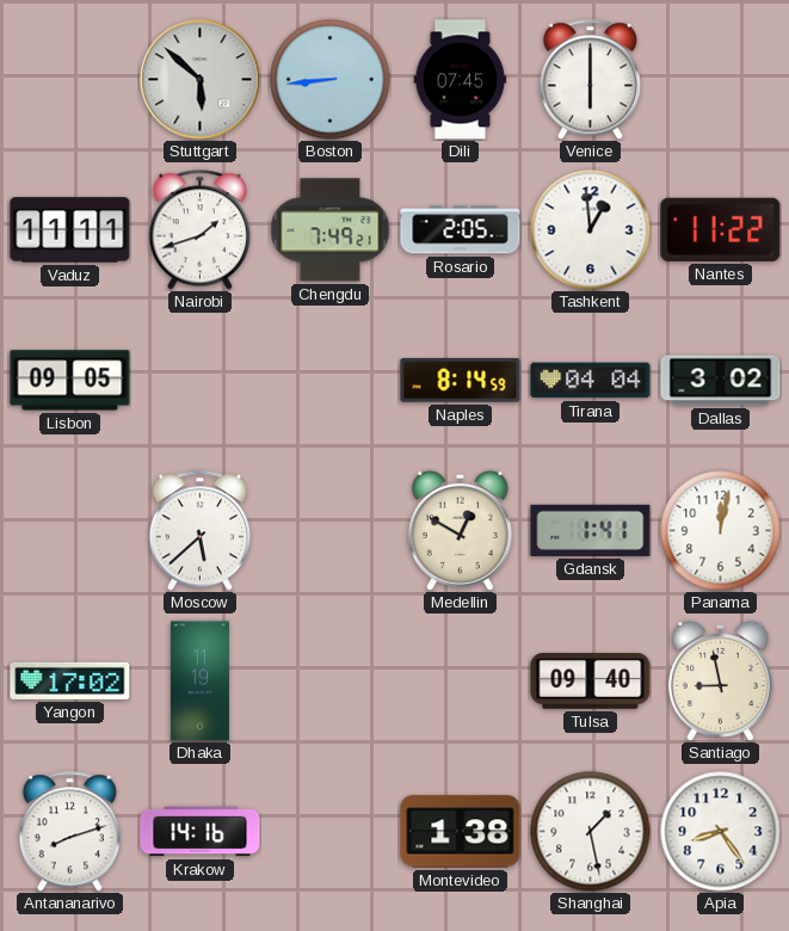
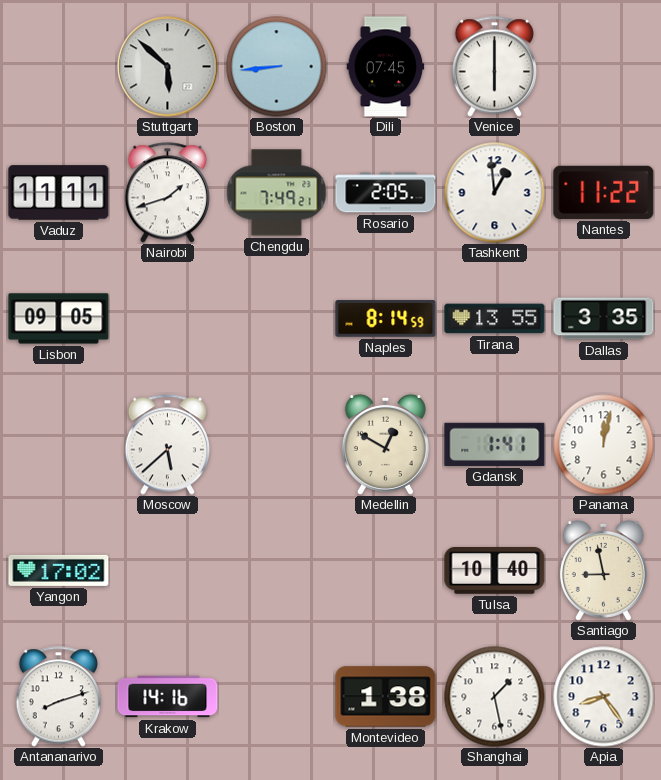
Tirana: 04:04 -> 13:55 (495, 319)
Dallas: 3:02 -> 3:35 (604, 319)
Dhaka: 11:19 -> none (199, 682)
Tulsa: 09:40 -> 10:40 (495, 571)
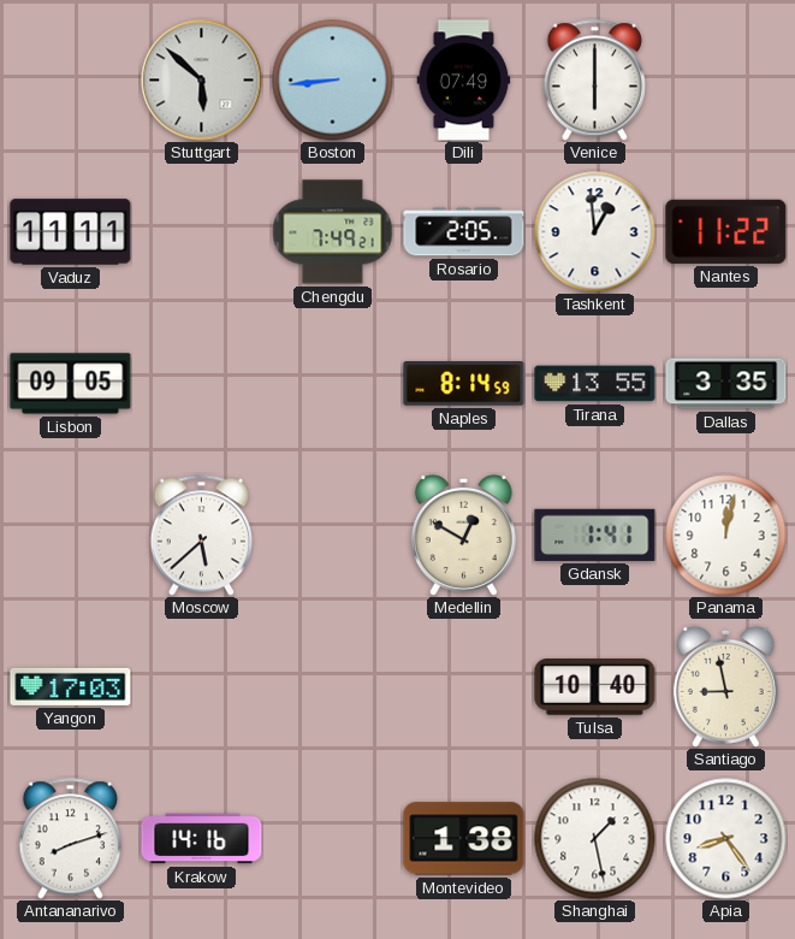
Dili: 07:45 -> 07:49 (464, 81)
Nairobi: 1:42 -> none (167, 193)
Yangon: 17:02 -> 17:03 (71, 686)
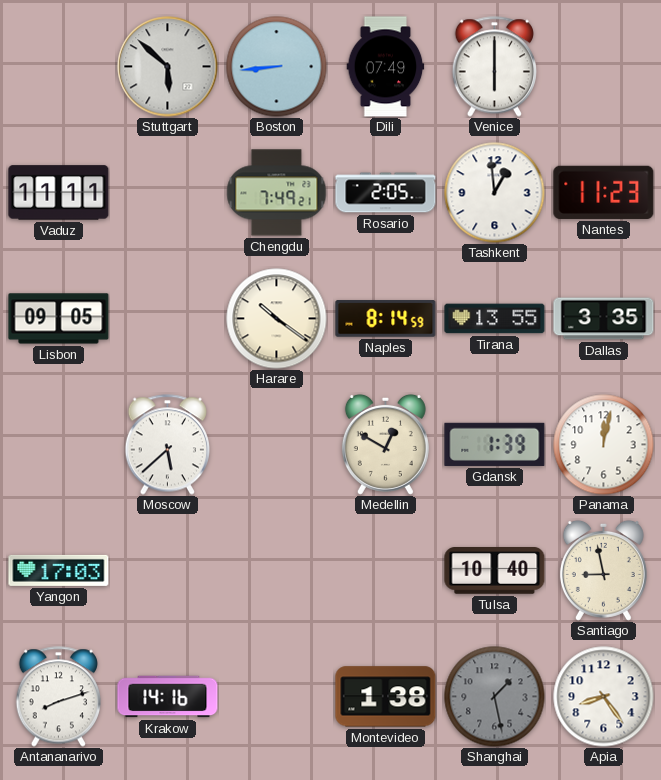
Nantes: 11:22 -> 11:23 (604, 192)
Harare: none -> 10:21 (277, 319)
Gdansk: 1:41 -> 1:39 (495, 444)
Shanghai dial: white -> grey (495, 697)
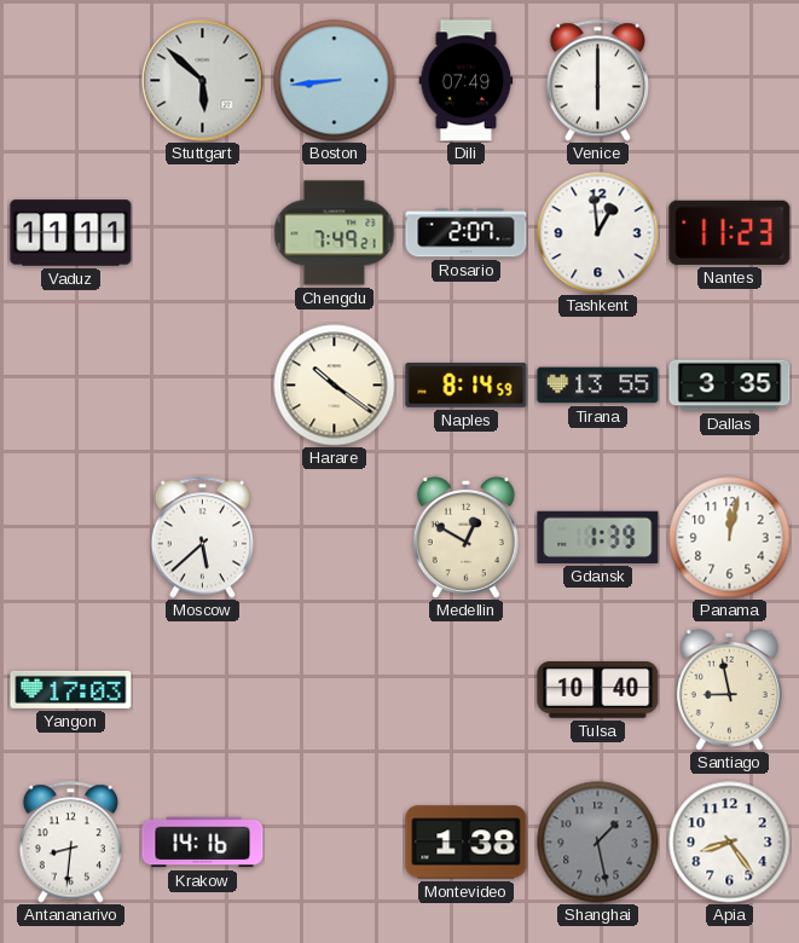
Rosario: 2:05 -> 2:07 (467, 233)
Lisbon: 09:05 -> none (59, 319)
Antananarivo: 8:12 -> 8:31 (70, 843)
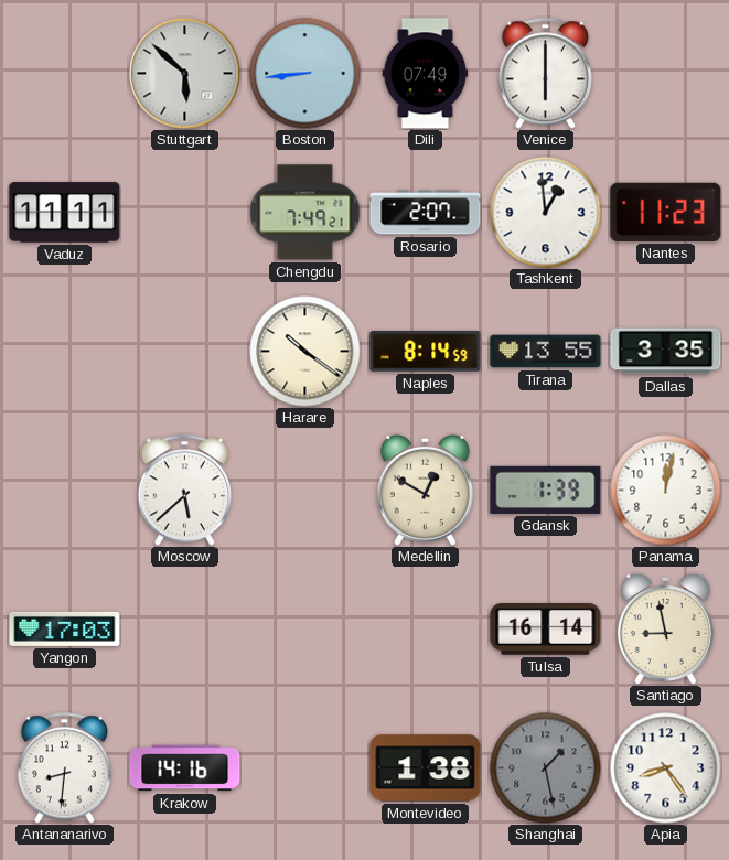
Tulsa: 10:40 -> 16:14 (546, 630)
